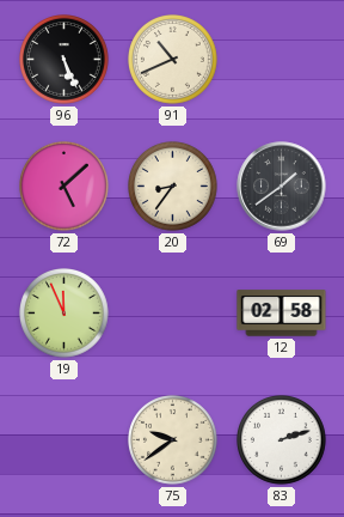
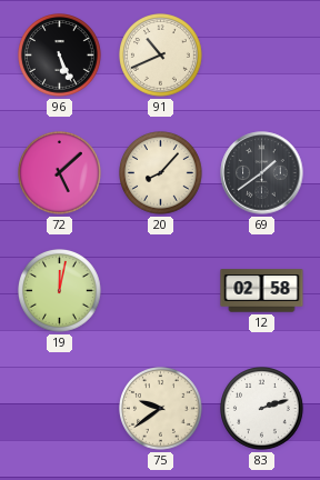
20: 8:36 -> 8:07 (161, 173)
19: 11:56 -> 12:02 (60, 291)
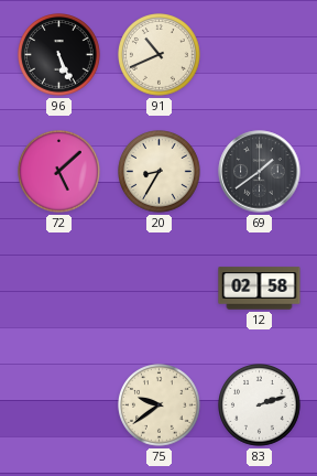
20: 8:07 -> 8:35 (160, 172)
19: 12:02 -> none (60, 291)
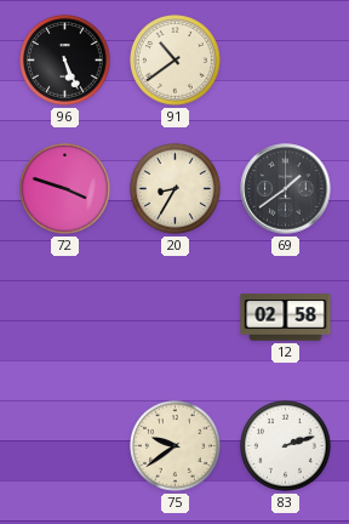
91: 10:41 -> 10:39 (176, 61)
72: 5:08 -> 3:48 (65, 189)
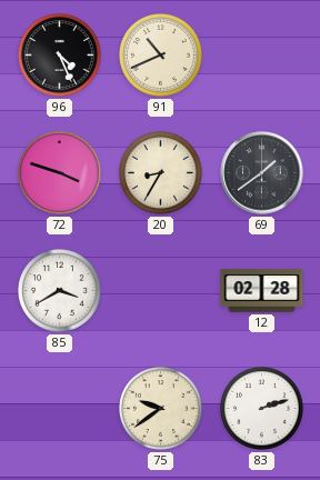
96: 5:26 -> 4:26 (60, 56)
91: 10:39 -> 10:41 (161, 56)
85: none -> 3:40 (60, 291)
12: 02:58 -> 02:28 (262, 291)
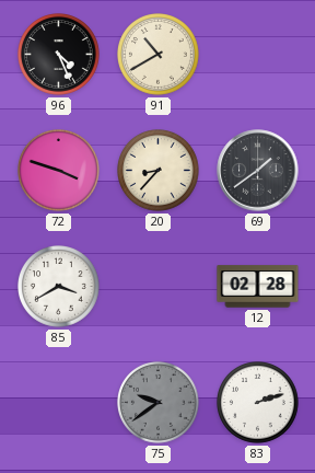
91: 10:41 -> 10:40 (159, 55)
20: 8:35 -> 8:37 (159, 171)
75 dial: cream -> grey (159, 403)
